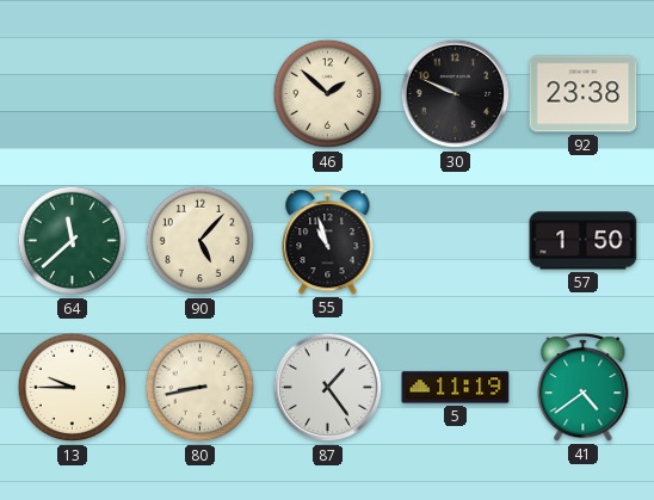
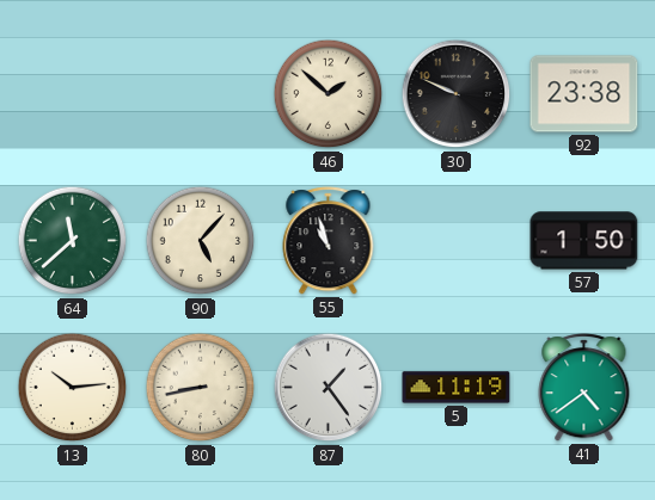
13: 9:45 -> 10:14 (73, 388)
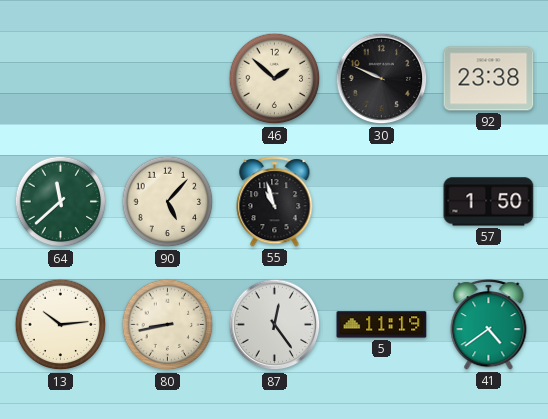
87: 1:24 -> 12:24 (275, 325)
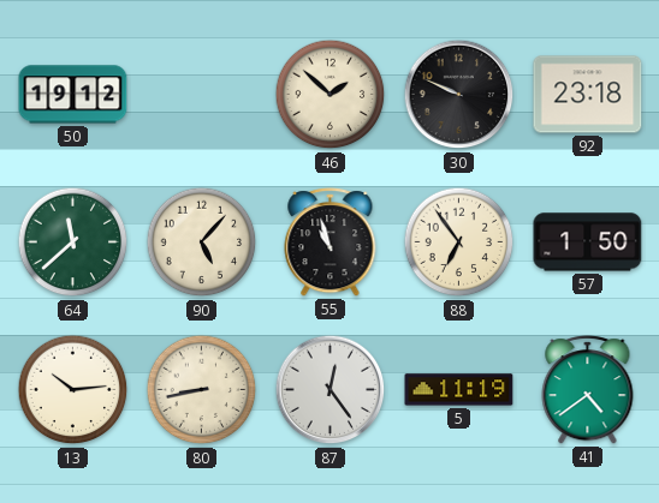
50: none -> 19:12 (73, 95)
92: 23:38 -> 23:18 (588, 95)
88: none -> 6:54 (459, 242)
